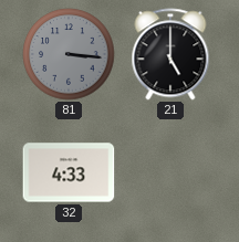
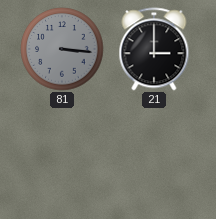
21: 5:00 -> 3:00 (154, 49)
32: 4:33 -> none (69, 172)
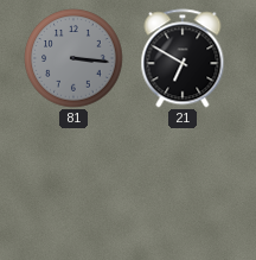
21: 3:00 -> 6:50 (183, 58)
